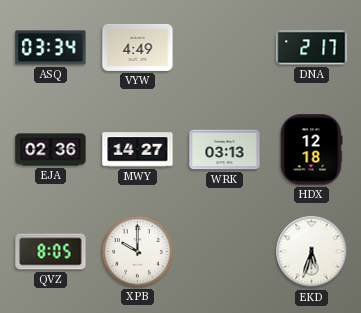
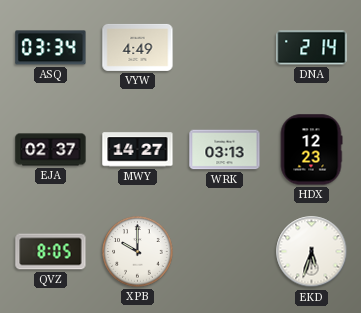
DNA: 2:17 -> 2:14 (312, 48)
EJA: 02:36 -> 02:37 (51, 150)
HDX: 12:18 -> 12:23 (311, 150)
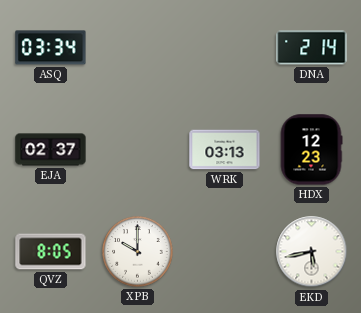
VYW: 4:49 -> none (138, 47)
MWY: 14:27 -> none (138, 150)
EKD: 5:33 -> 5:43 (312, 252)
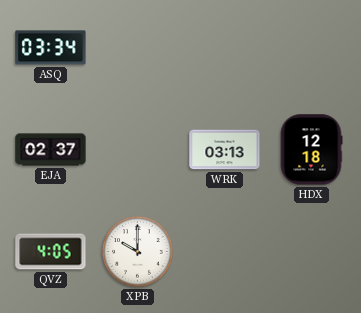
DNA: 2:14 -> none (312, 48)
HDX: 12:23 -> 12:18 (311, 150)
QVZ: 8:05 -> 4:05 (51, 252)
EKD: 5:43 -> none (312, 252)
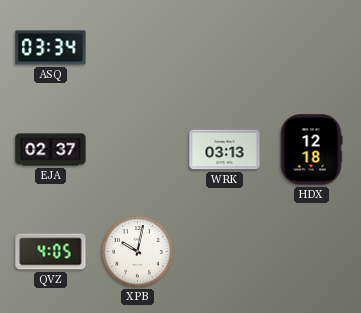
XPB: 10:00 -> 10:02 (138, 252)
